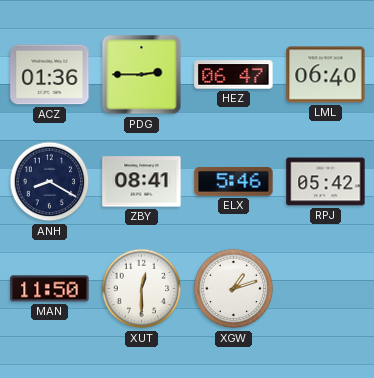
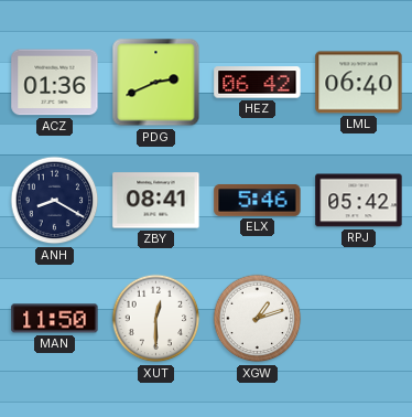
PDG: 2:45 -> 2:41 (156, 83)
HEZ: 06:47 -> 06:42 (258, 83)
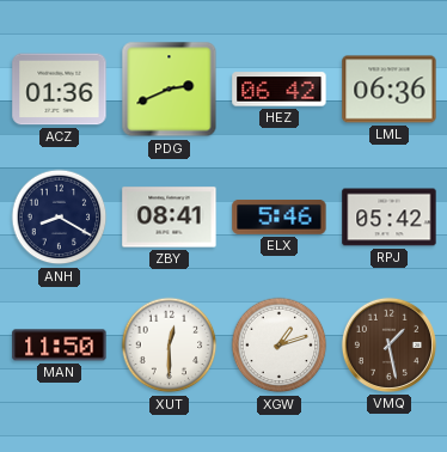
LML: 06:40 -> 06:36 (390, 90)
VMQ: none -> 1:28 (388, 344)
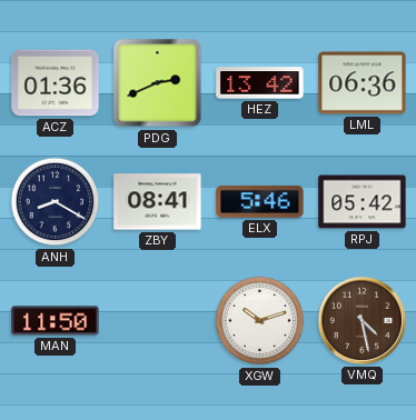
HEZ: 06:42 -> 13:42 (260, 83)
XUT: 12:30 -> none (170, 346)
XGW: 1:12 -> 10:12 (260, 321)
VMQ: 1:28 -> 4:28 (361, 320)
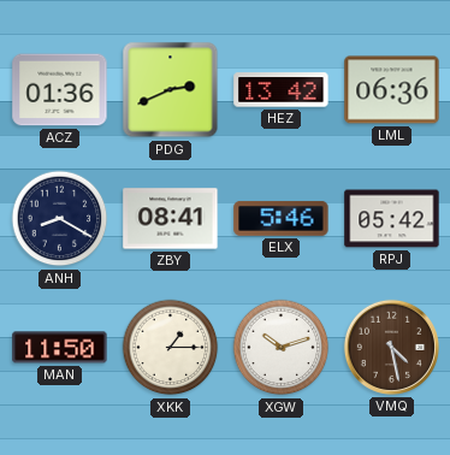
XKK: none -> 1:15 (171, 348)
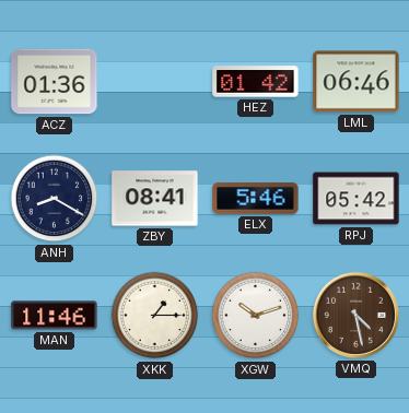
PDG: 2:41 -> none (171, 90)
HEZ: 13:42 -> 01:42 (256, 82)
LML: 06:36 -> 06:46 (357, 82)
MAN: 11:50 -> 11:46 (55, 316)
